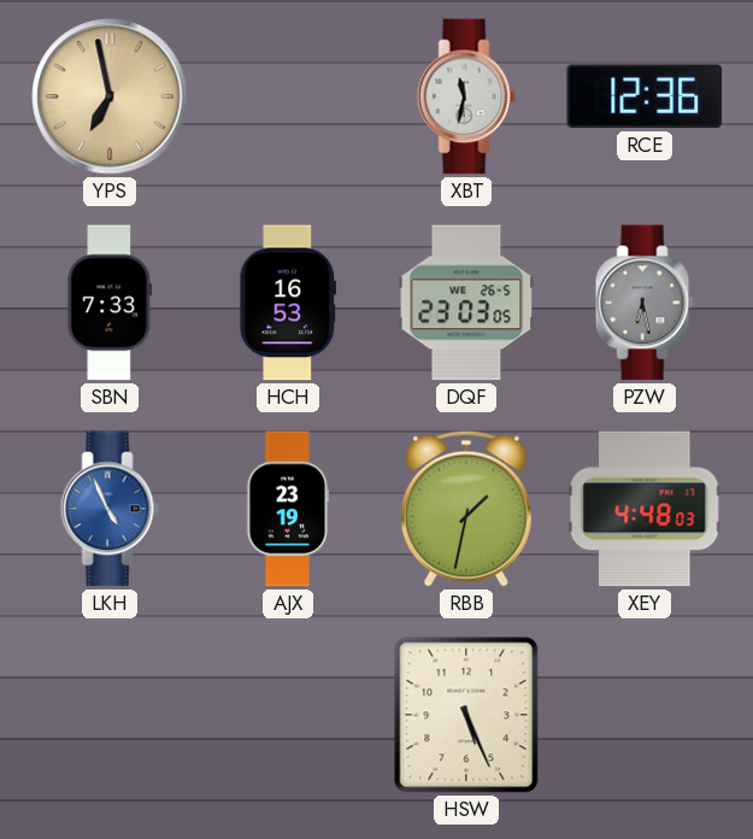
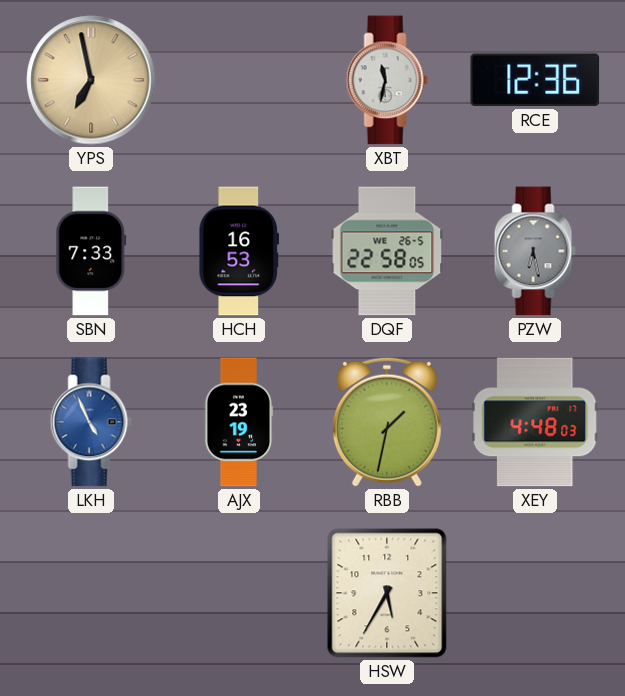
DQF: 23:03 -> 22:58 (387, 251)
HSW: 5:26 -> 5:35 (387, 593)
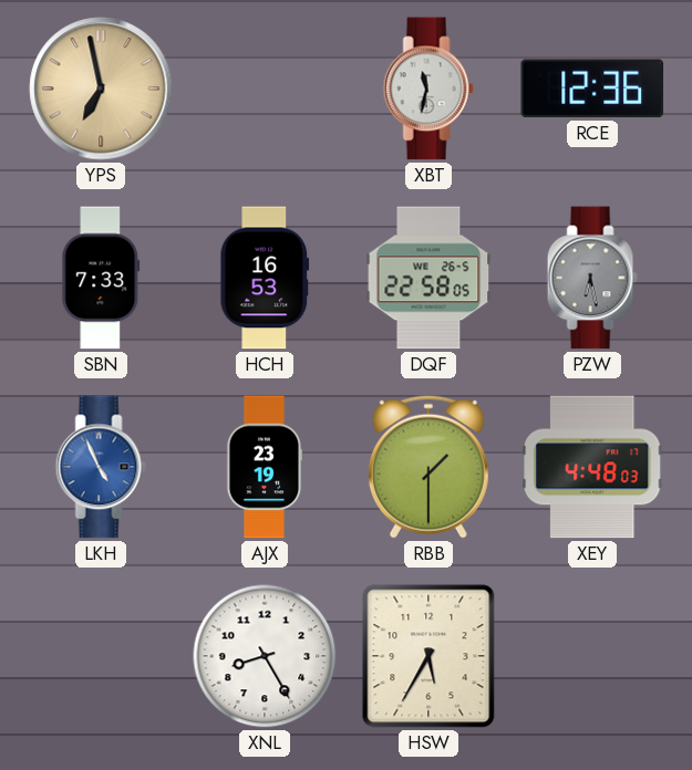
RBB: 1:32 -> 1:30 (428, 467)
XNL: none -> 8:25 (265, 656)
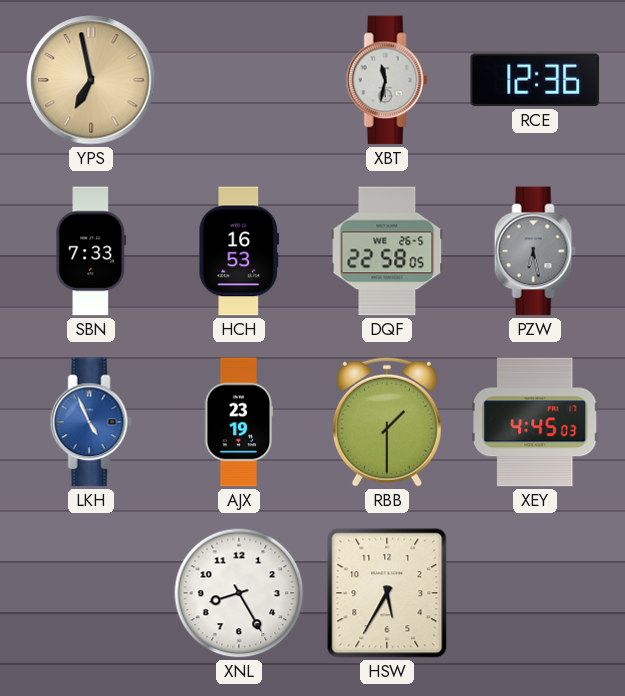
XEY: 4:48 -> 4:45 (535, 422)
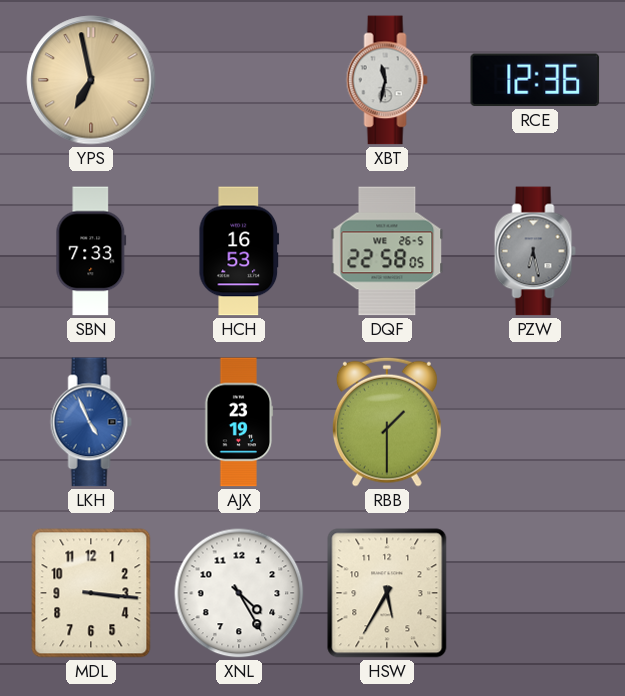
XEY: 4:45 -> none (535, 422)
MDL: none -> 3:16 (91, 593)
XNL: 8:25 -> 4:25 (239, 593)
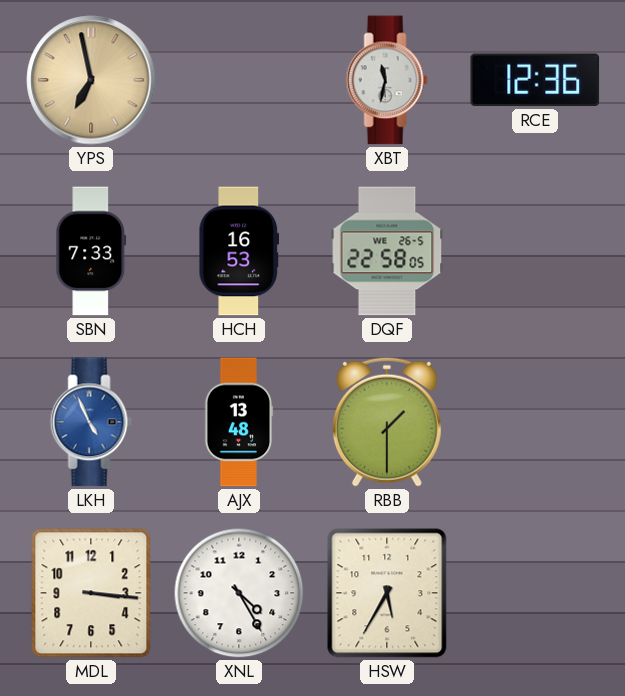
PZW: 6:28 -> none (535, 251)
AJX: 23:19 -> 13:48 (239, 422)
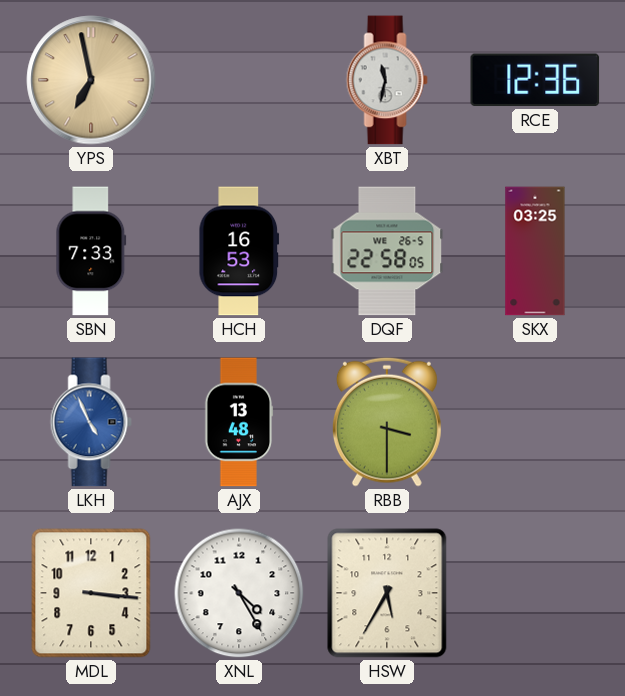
SKX: none -> 03:25 (535, 251)
RBB: 1:30 -> 3:30 (387, 422)
